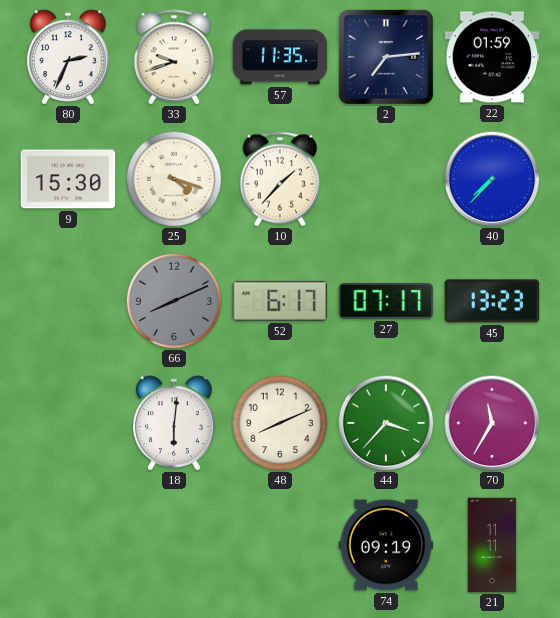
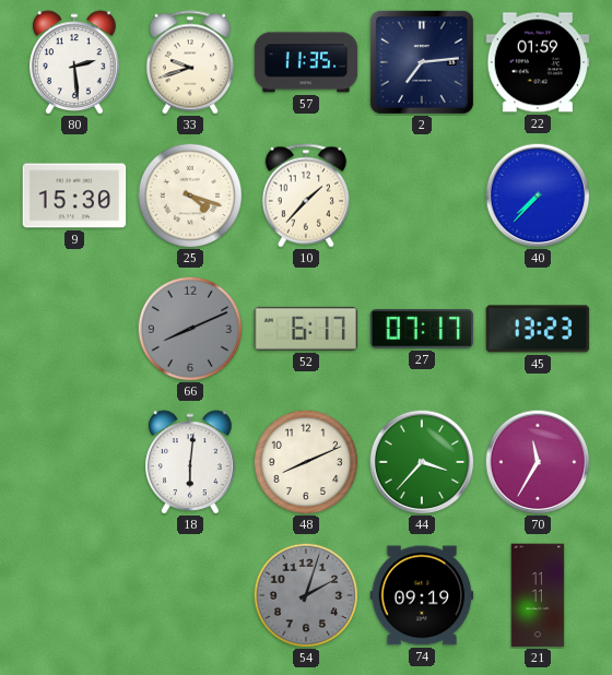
80: 2:34 -> 2:29 (75, 62)
54: none -> 2:03 (306, 595)
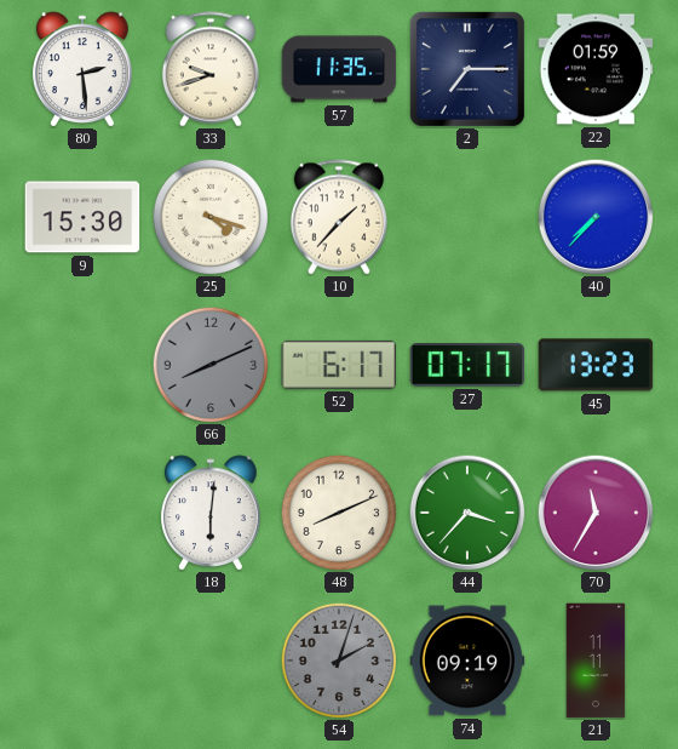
2: 7:14 -> 7:15 (467, 69)
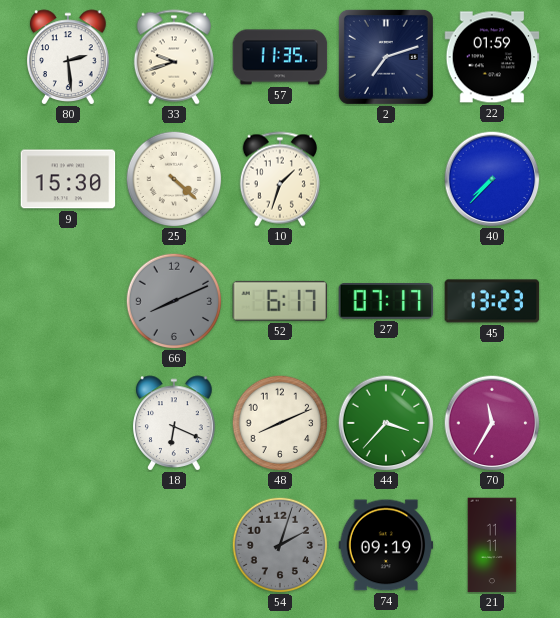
2: 7:15 -> 7:12 (386, 57)
25: 4:18 -> 4:22 (174, 179)
10: 1:37 -> 1:33 (280, 179)
18: 6:01 -> 6:19 (175, 423)
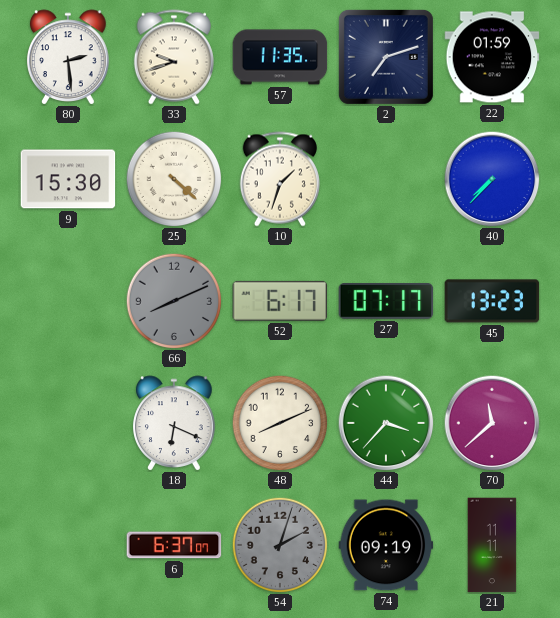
70: 11:35 -> 11:38 (492, 423)
6: none -> 6:37 (174, 545)
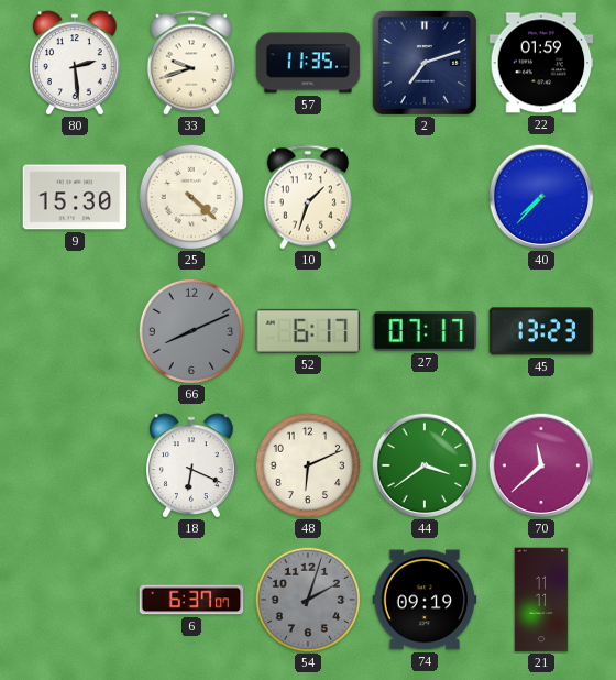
48: 8:11 -> 6:11 (308, 465)
44: 3:37 -> 3:39 (425, 465)
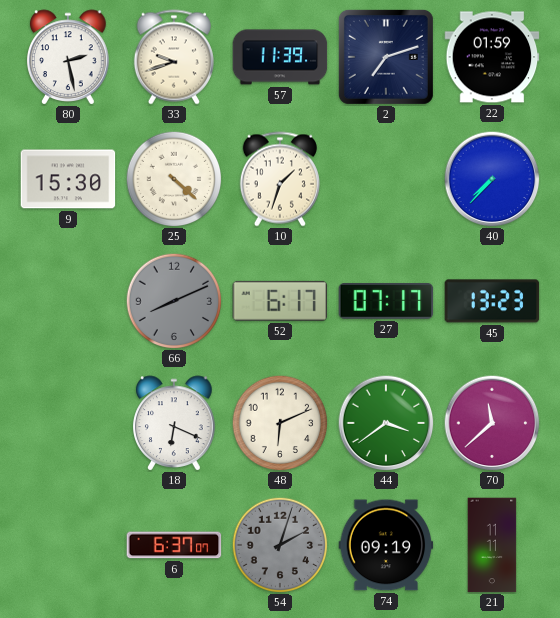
80: 2:29 -> 2:28 (69, 57)
57: 11:35 -> 11:39 (280, 57)
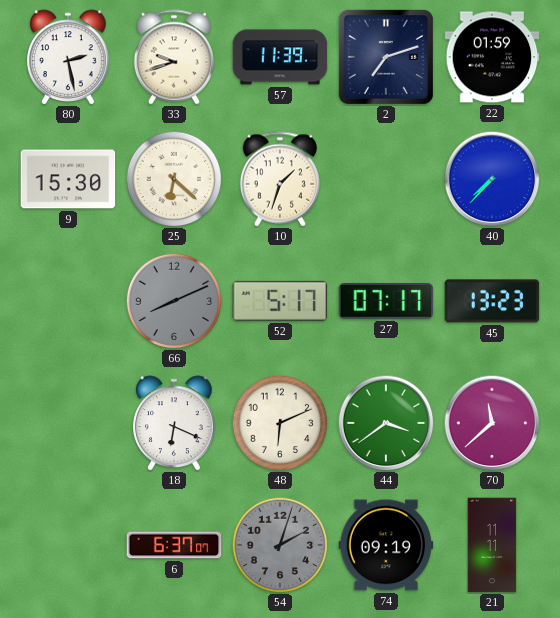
25: 4:22 -> 6:22 (174, 179)
52: 6:17 -> 5:17 (280, 301)
